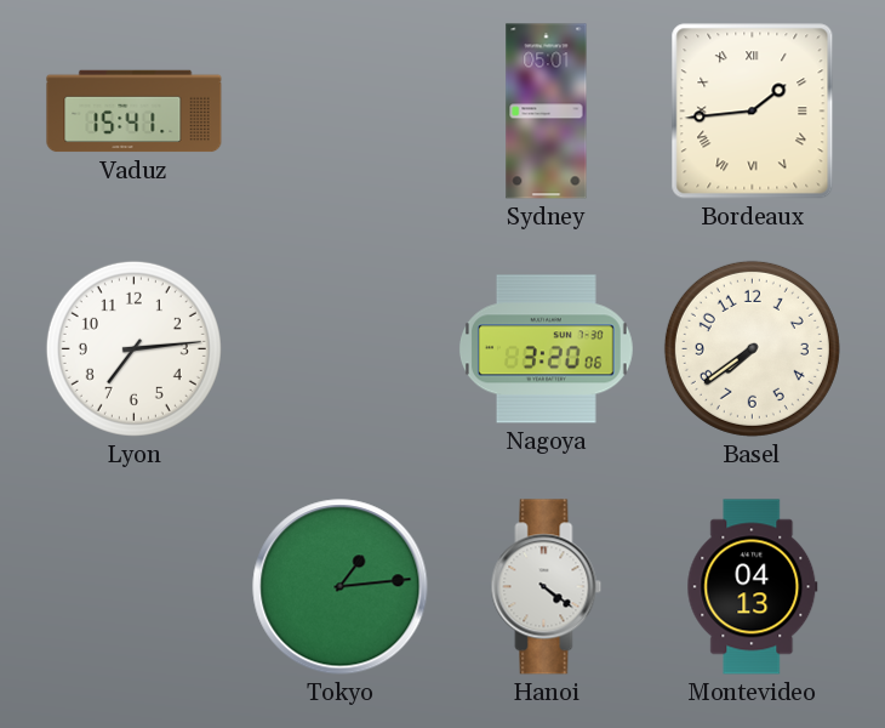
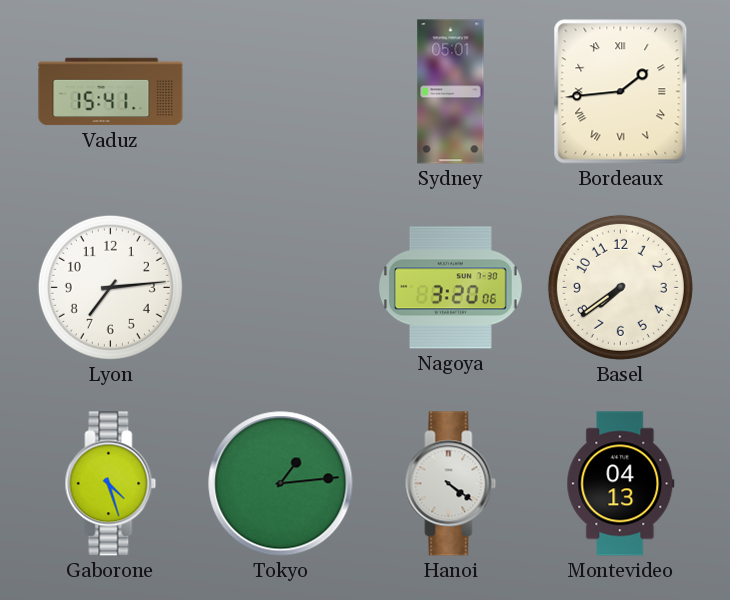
Gaborone: none -> 4:27 (111, 484)
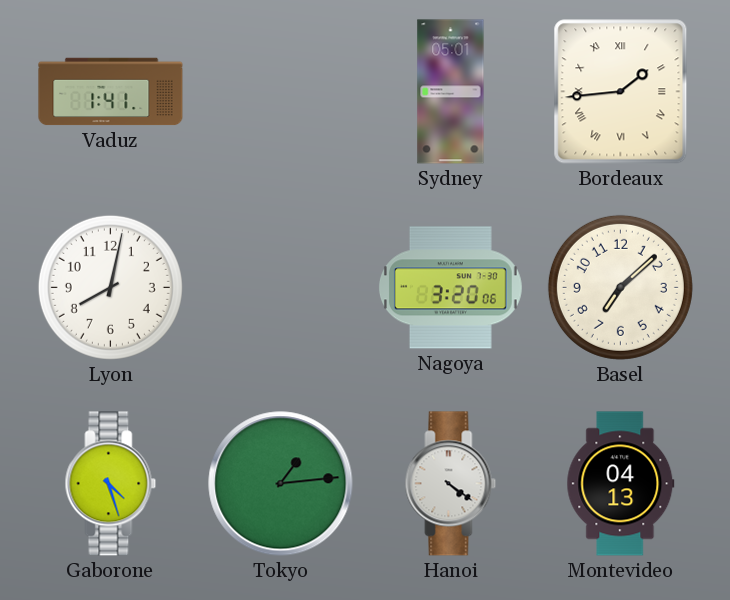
Vaduz: 15:41 -> 1:41 (111, 92)
Lyon: 7:14 -> 8:02 (110, 287)
Basel: 7:39 -> 7:08 (620, 287)
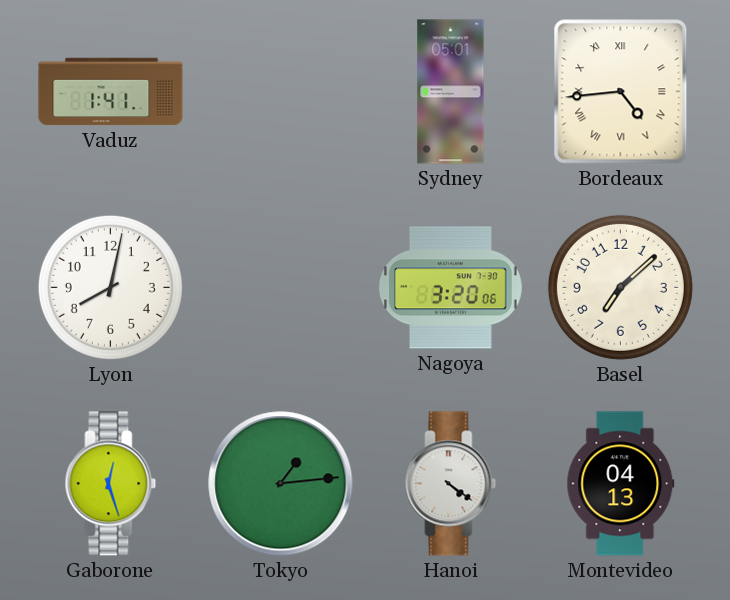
Bordeaux: 1:44 -> 4:44 (621, 92)
Gaborone: 4:27 -> 12:27 (111, 484)
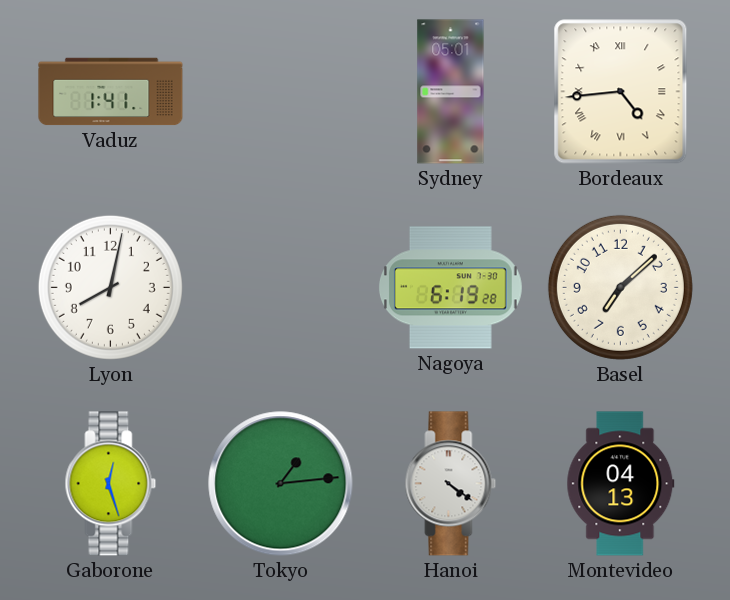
Nagoya: 3:20 -> 6:19 (450, 288)
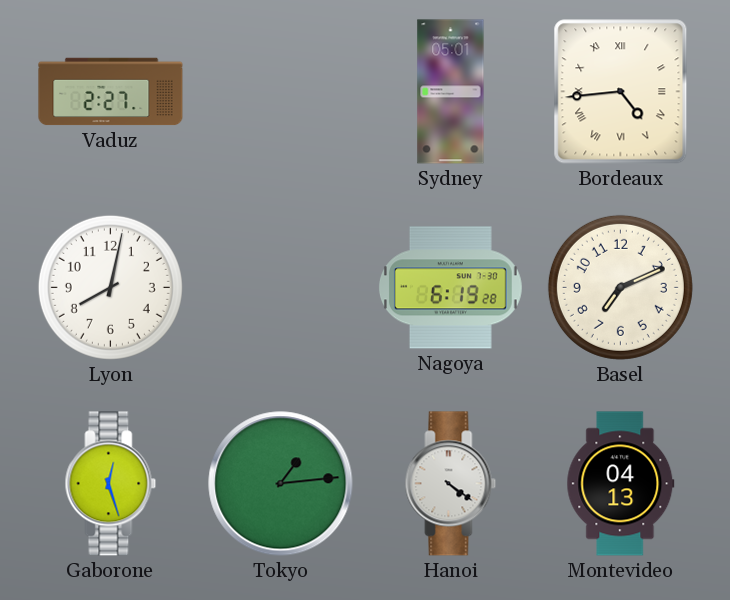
Vaduz: 1:41 -> 2:27 (111, 92)
Basel: 7:08 -> 7:11 (620, 287)
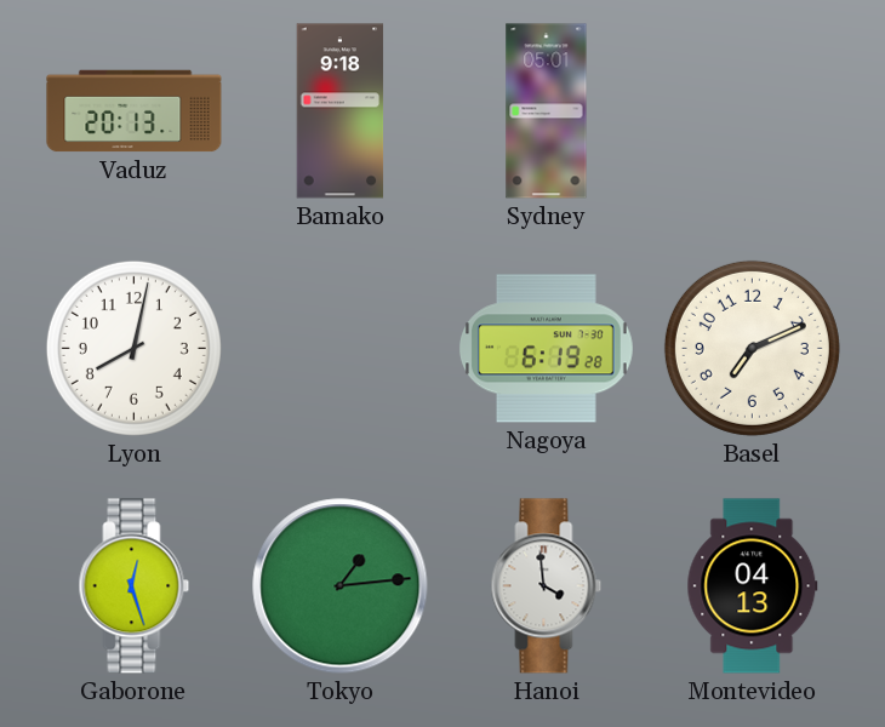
Vaduz: 2:27 -> 20:13 (135, 111)
Bamako: none -> 9:18 (341, 111)
Bordeaux: 4:44 -> none (621, 92)
Hanoi: 4:21 -> 3:59 (547, 586)
